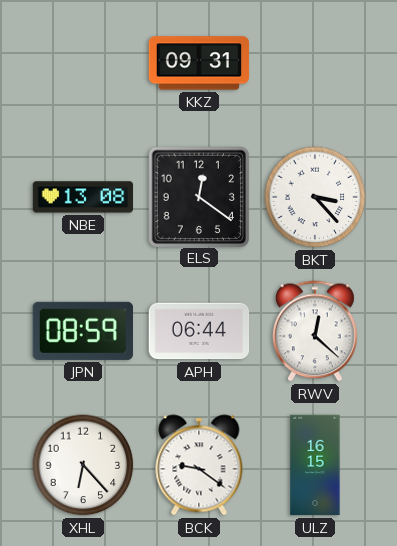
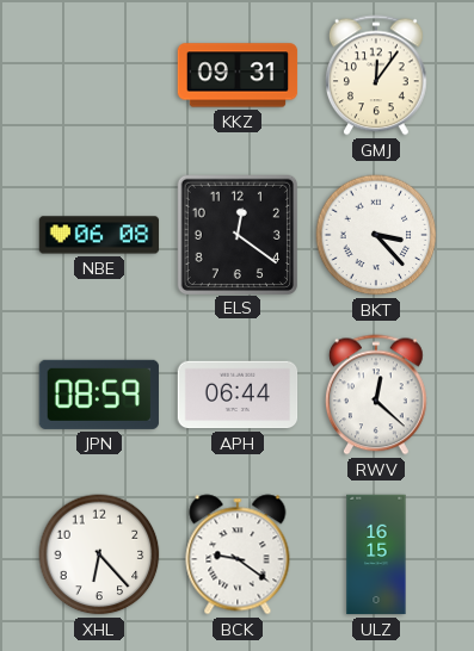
GMJ: none -> 12:06 (376, 75)
NBE: 13:08 -> 06:08 (99, 235)
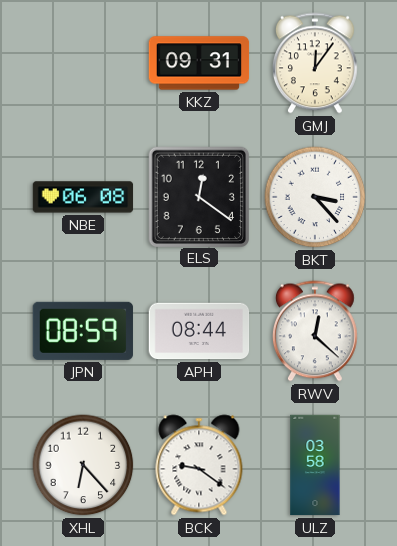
APH: 06:44 -> 08:44 (199, 331)
ULZ: 16:15 -> 03:58 (315, 465)
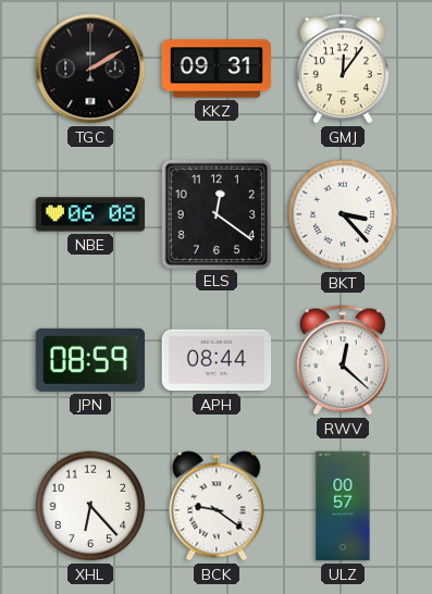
TGC: none -> 2:10 (90, 69)
ULZ: 03:58 -> 00:57 (343, 506)
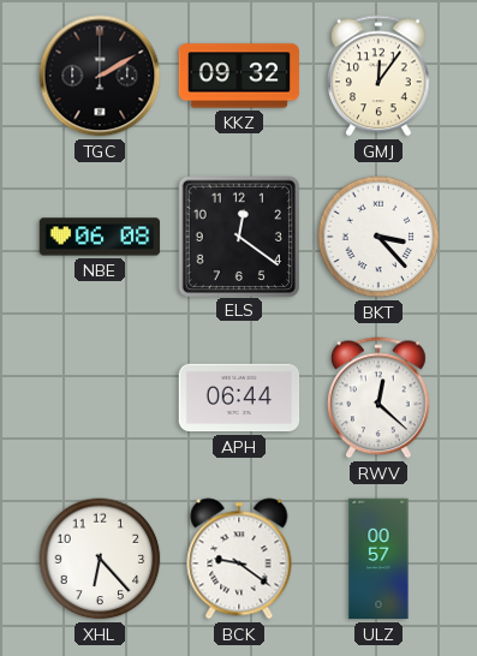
KKZ: 09:31 -> 09:32 (239, 76)
JPN: 08:59 -> none (89, 360)
APH: 08:44 -> 06:44 (239, 398)
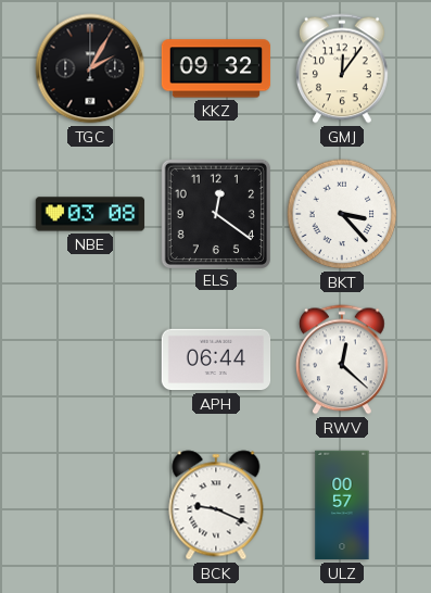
TGC: 2:10 -> 2:05 (90, 68)
NBE: 06:08 -> 03:08 (90, 214)
XHL: 6:23 -> none (100, 559)
BCK: 9:21 -> 9:19 (216, 505)
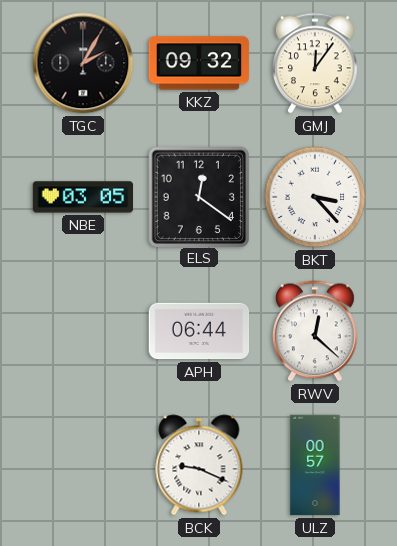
NBE: 03:08 -> 03:05 (83, 197)
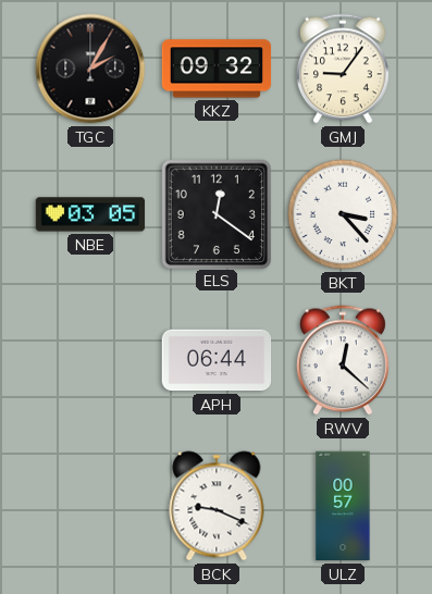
GMJ: 12:06 -> 9:06 (343, 69)
